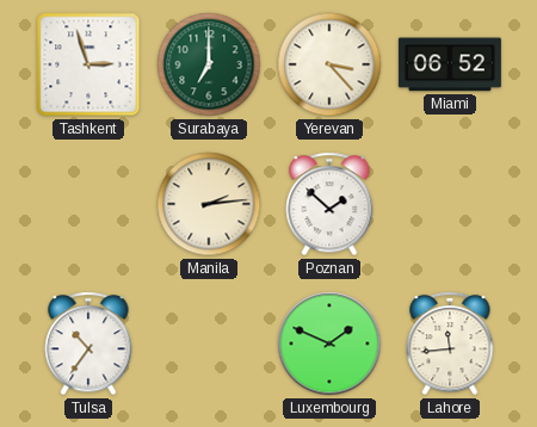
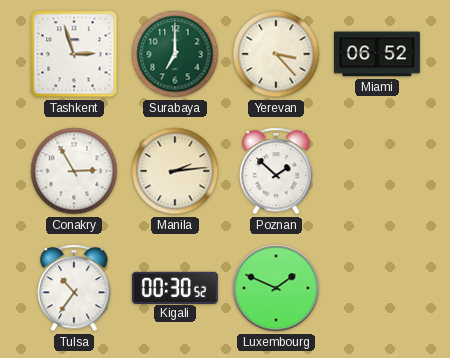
Conakry: none -> 2:55 (74, 171)
Kigali: none -> 00:30 (175, 287)
Lahore: 11:44 -> none (450, 344)
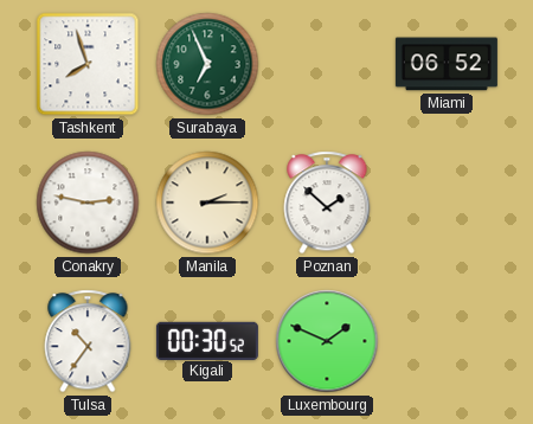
Tashkent: 2:57 -> 7:57 (88, 64)
Surabaya: 7:00 -> 6:56 (207, 64)
Yerevan: 3:23 -> none (276, 54)
Conakry: 2:55 -> 2:47 (88, 203)
Manila: 2:14 -> 2:15 (207, 203)
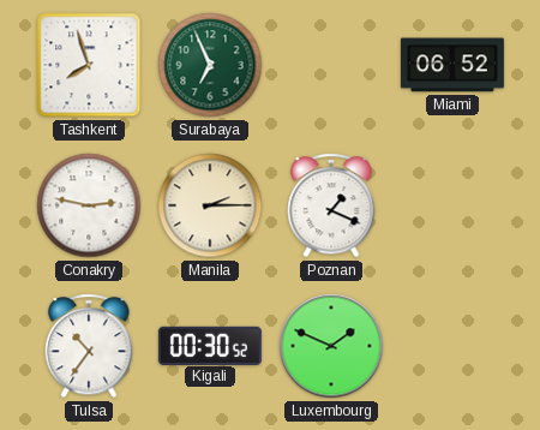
Poznan: 1:52 -> 1:19 (331, 205)
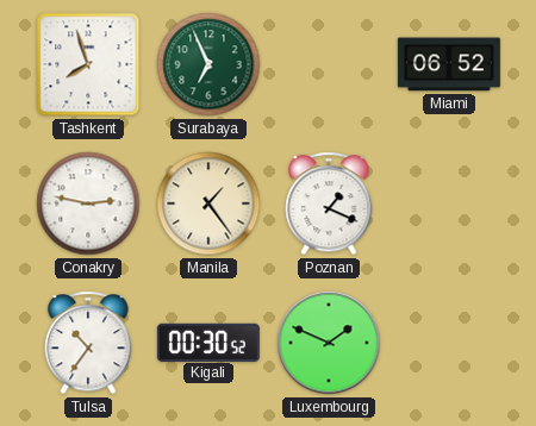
Manila: 2:15 -> 1:24 (208, 203)
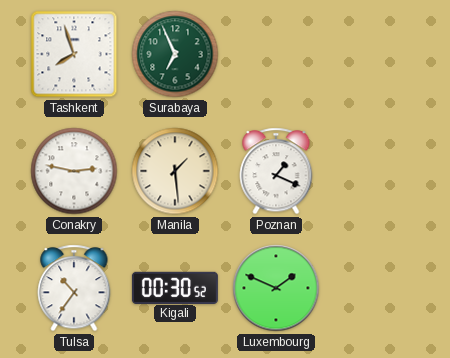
Miami: 06:52 -> none (449, 64)
Manila: 1:24 -> 1:29 (175, 171)
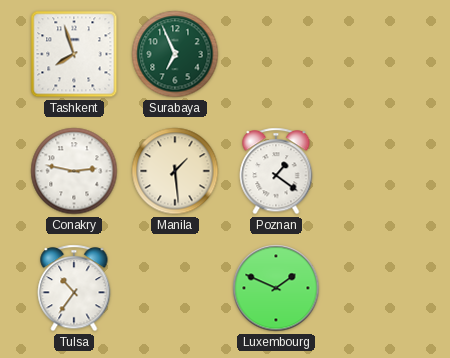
Poznan: 1:19 -> 1:21 (276, 171)
Kigali: 00:30 -> none (175, 287)
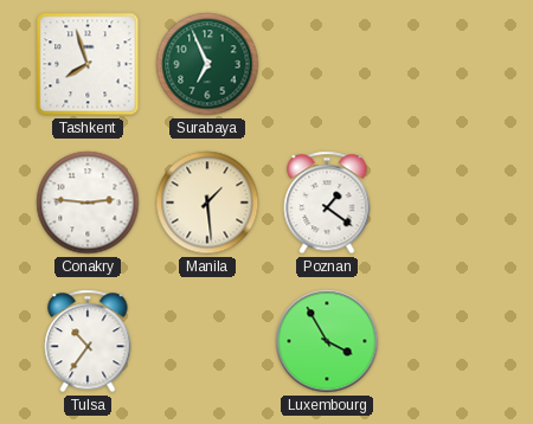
Conakry: 2:47 -> 2:46 (88, 203)
Luxembourg: 1:49 -> 3:55 (327, 341)
